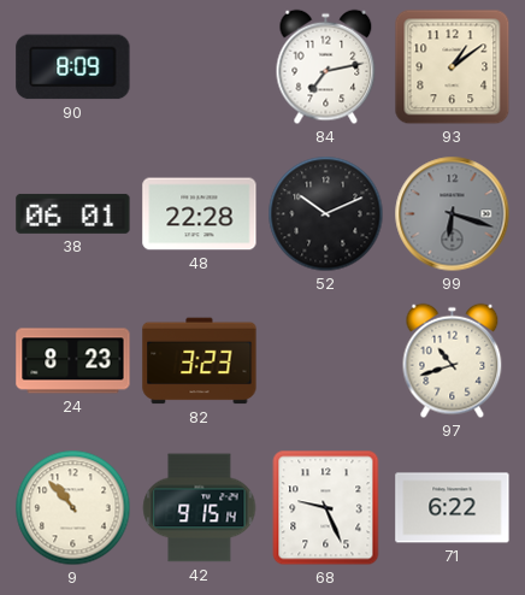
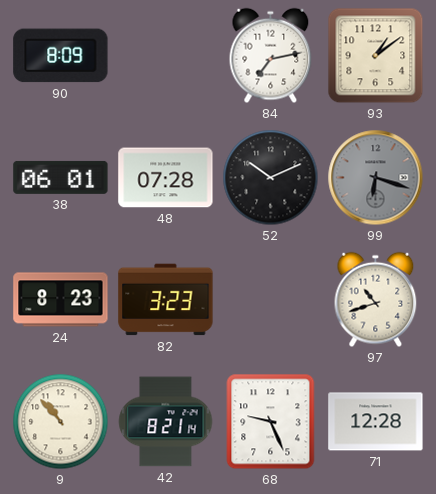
48: 22:28 -> 07:28 (166, 178)
42: 9:15 -> 8:21 (166, 422)
71: 6:22 -> 12:28 (376, 422)
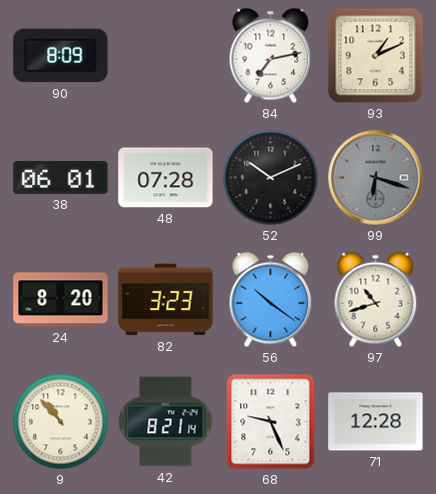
93: 1:09 -> 1:11 (376, 56)
24: 8:23 -> 8:20 (61, 300)
56: none -> 10:21 (271, 300)
